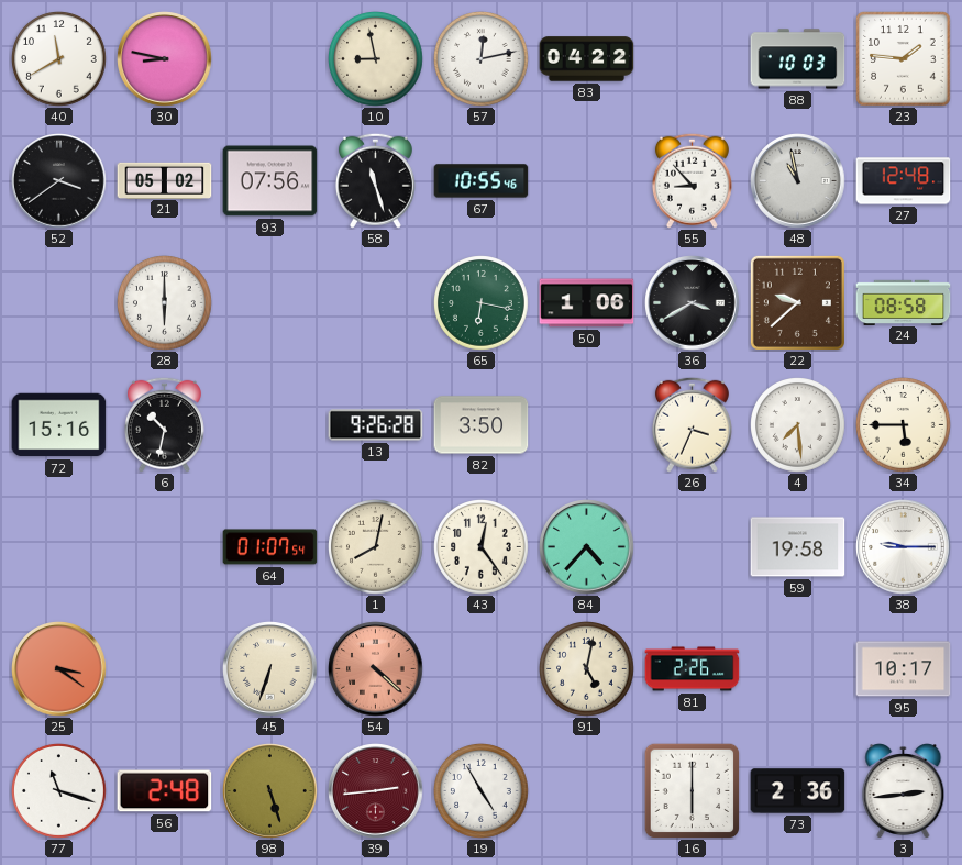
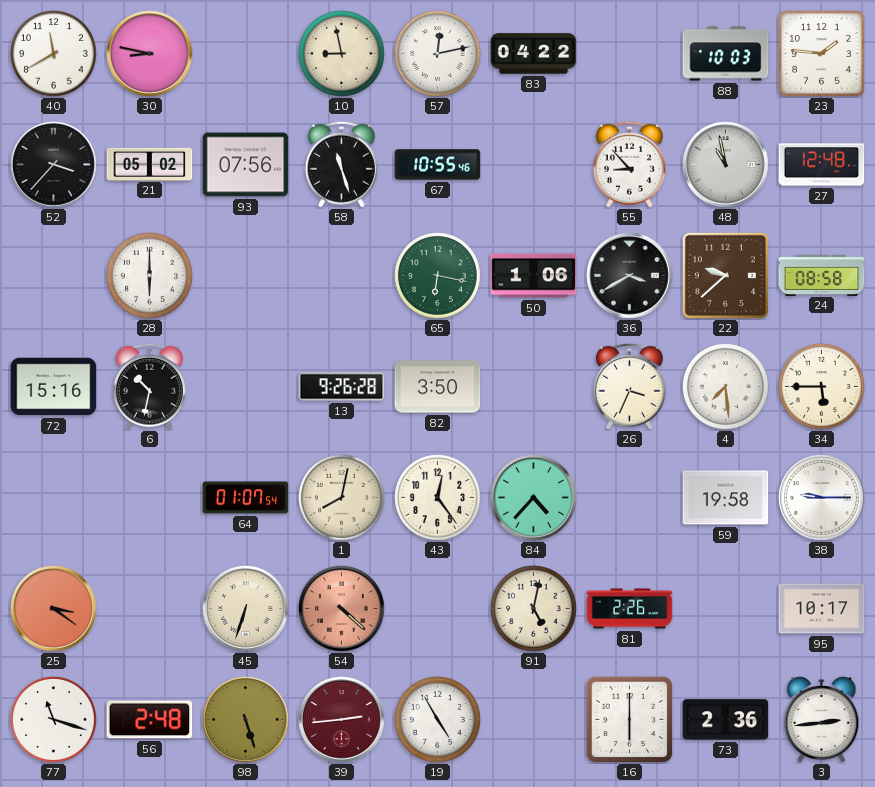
52: 3:39 -> 3:37 (54, 165)
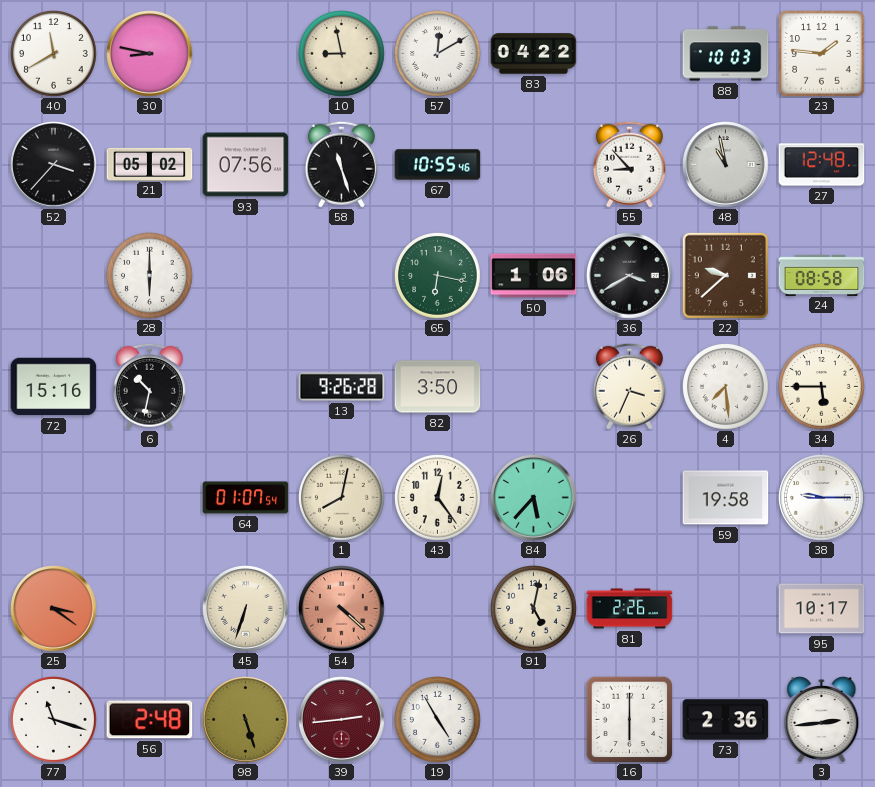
57: 12:13 -> 12:10 (438, 54)
84: 4:37 -> 5:37 (534, 498)
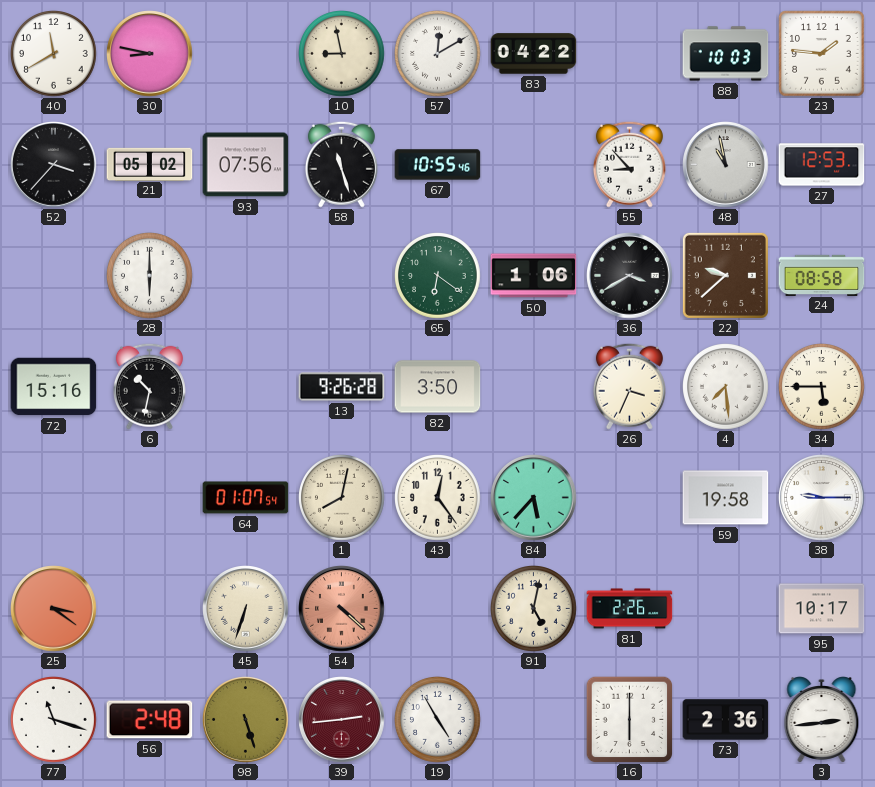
27: 12:48 -> 12:53 (822, 165)
65: 6:17 -> 6:21 (438, 276)
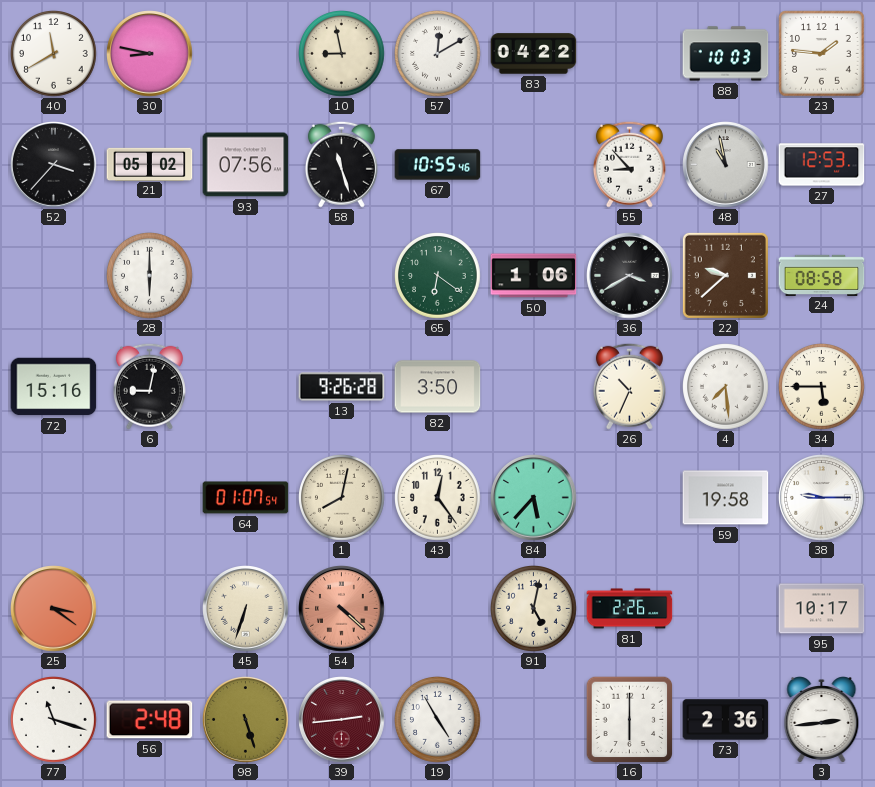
6: 10:32 -> 9:02 (149, 386)
26: 3:34 -> 10:34 (629, 386)
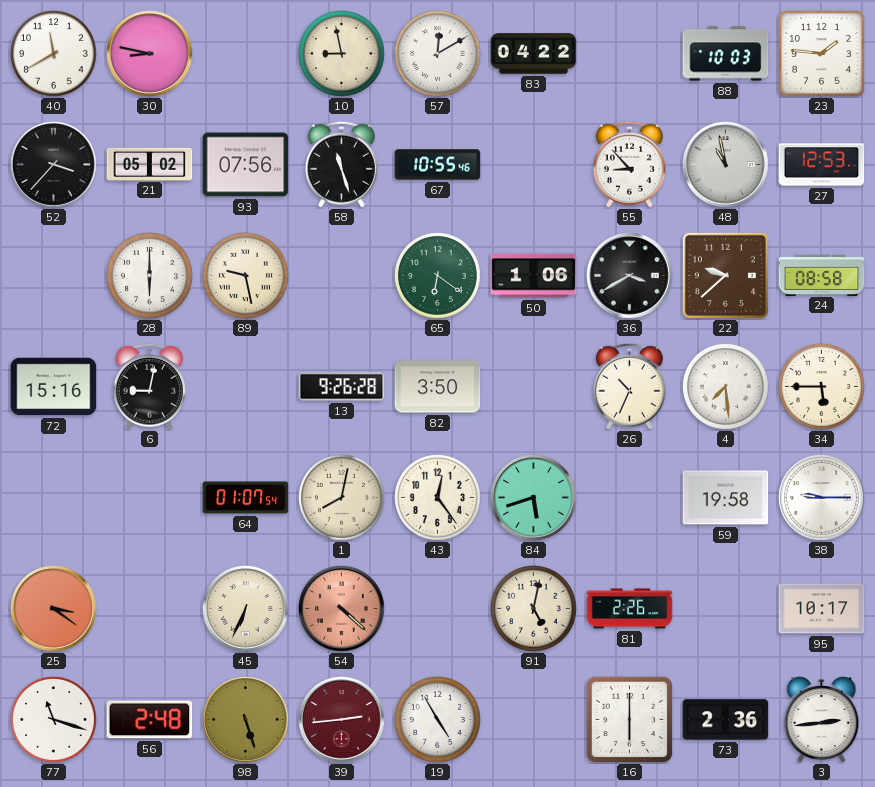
89: none -> 9:28 (246, 276)
84: 5:37 -> 5:42 (534, 498)
45: 6:33 -> 6:34 (246, 609)
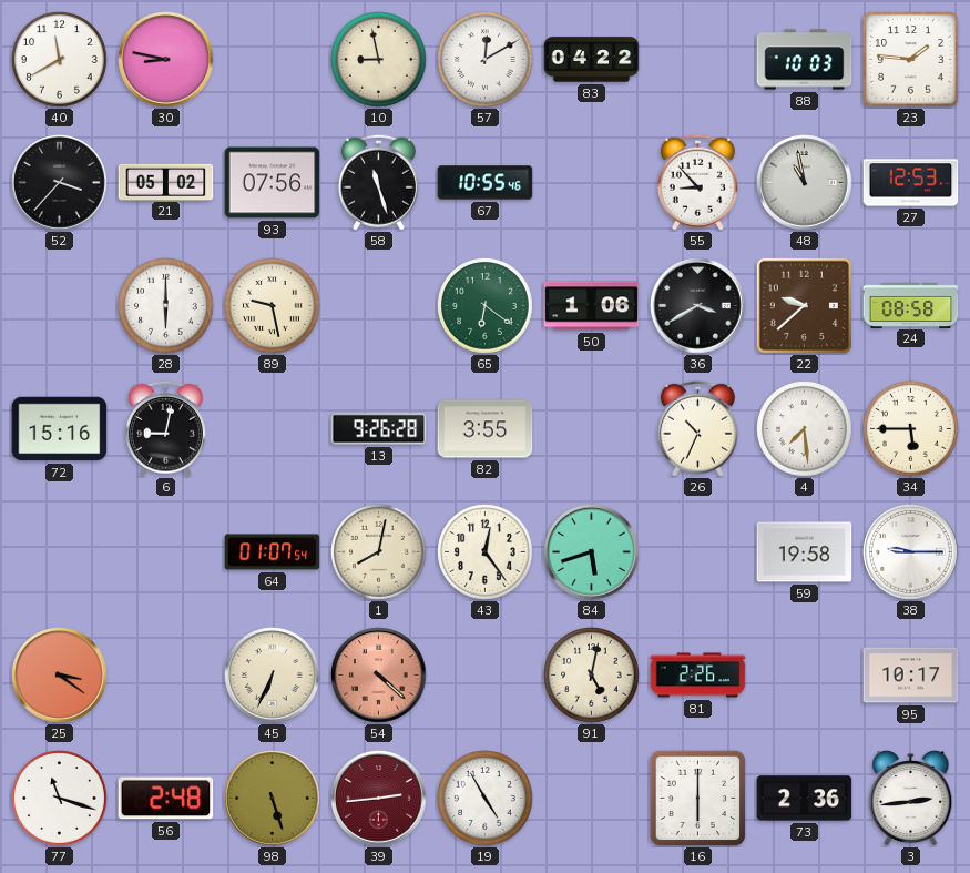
82: 3:50 -> 3:55 (486, 429)
